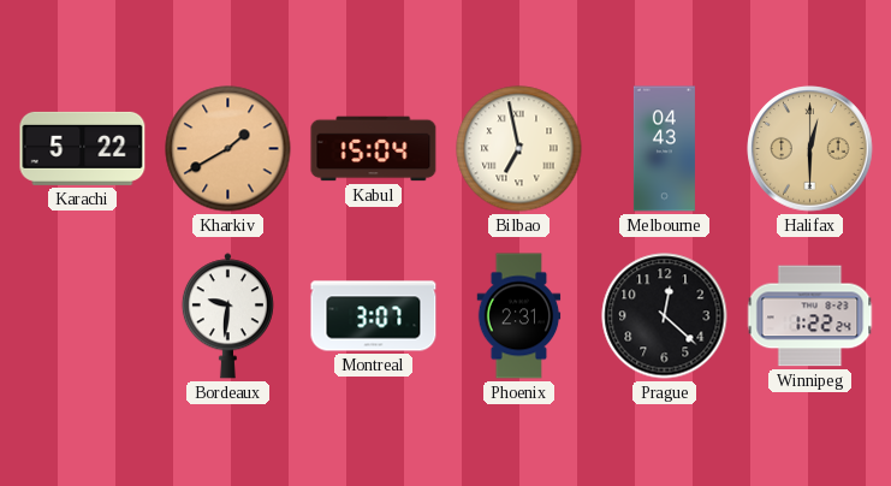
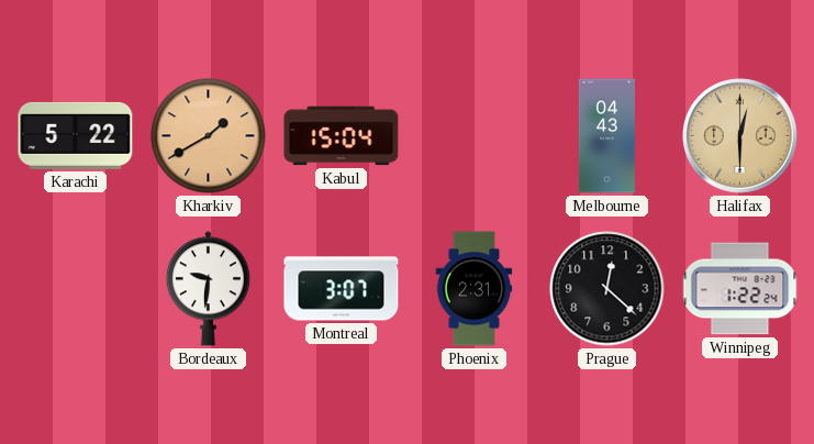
Bilbao: 6:58 -> none (519, 149)
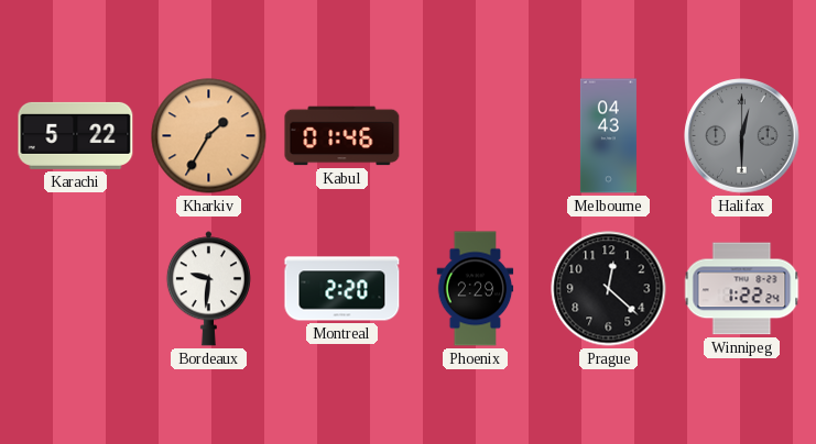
Kharkiv: 1:40 -> 1:35 (209, 136)
Kabul: 15:04 -> 01:46 (342, 136)
Halifax dial: champagne -> grey (742, 136)
Montreal: 3:07 -> 2:20 (342, 289)
Phoenix: 2:31 -> 2:29 (476, 289)
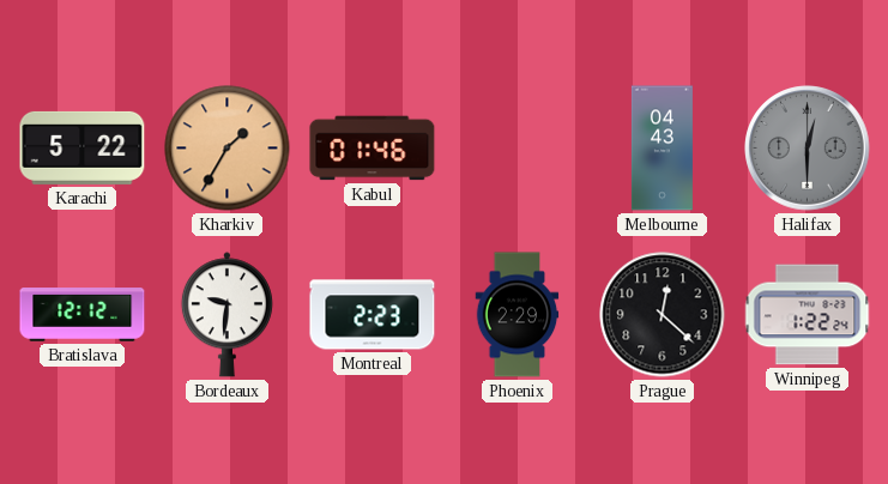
Bratislava: none -> 12:12 (83, 315)
Montreal: 2:20 -> 2:23 (373, 315)
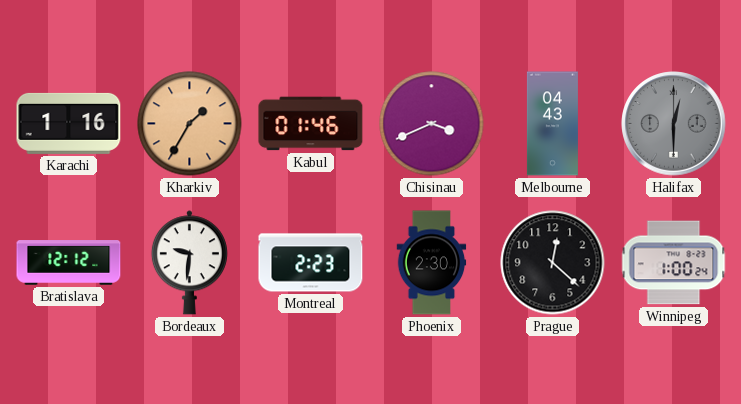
Karachi: 5:22 -> 1:16 (69, 123)
Chisinau: none -> 3:41 (432, 124)
Phoenix: 2:29 -> 2:30 (432, 263)
Winnipeg: 1:22 -> 1:00 (674, 263)
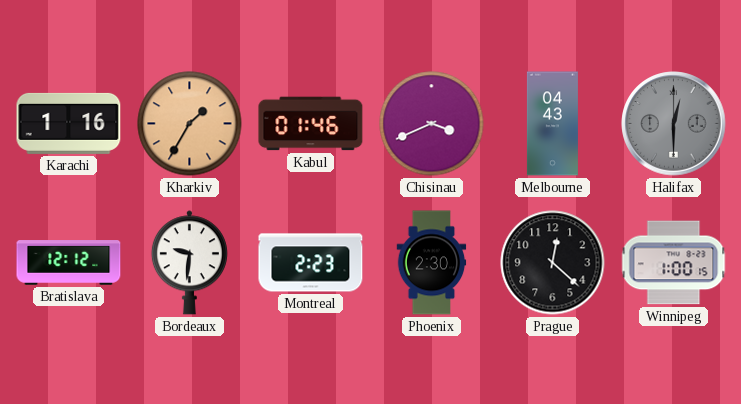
Winnipeg: 1:00:24 -> 1:00:15 (674, 263)
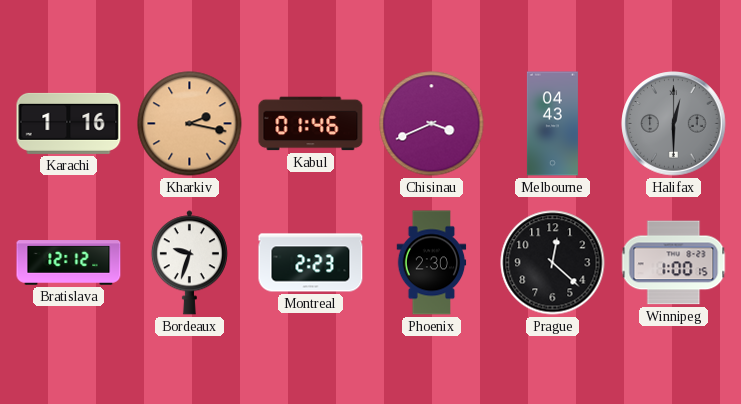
Kharkiv: 1:35 -> 2:17 (190, 124)
Bordeaux: 9:31 -> 9:33 (189, 263)
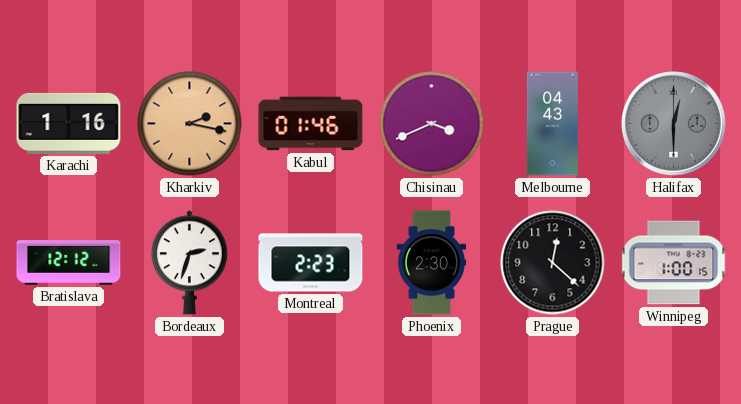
Bordeaux: 9:33 -> 2:33 (189, 263)
